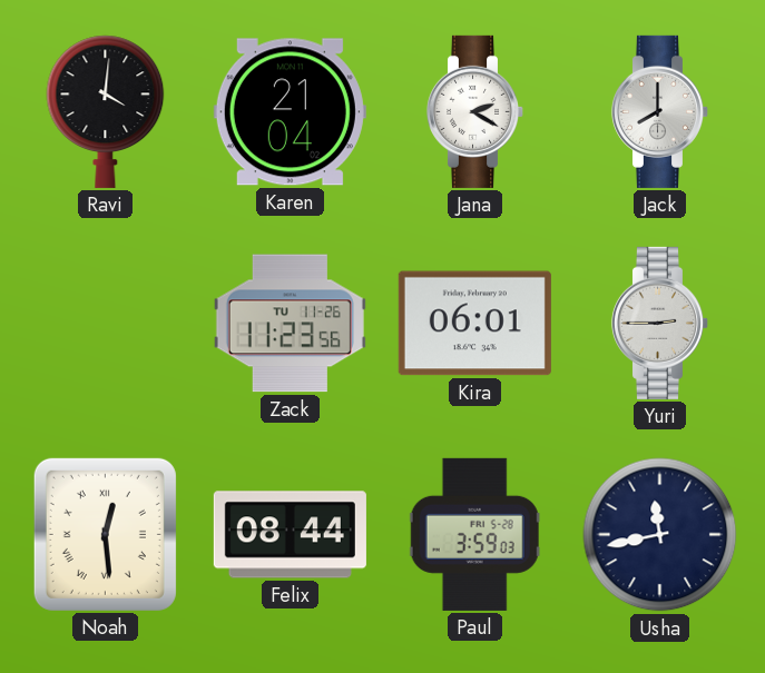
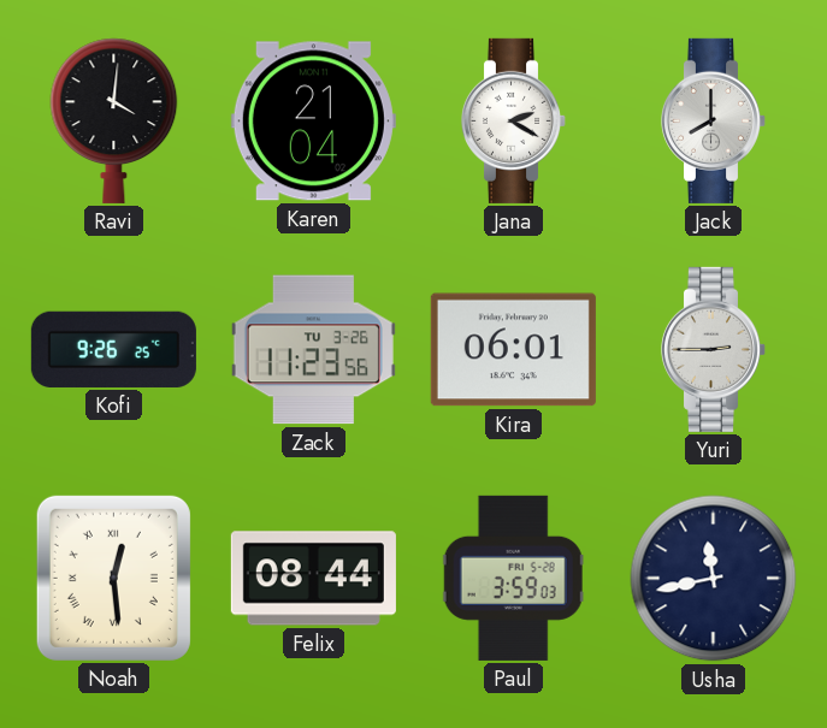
Kofi: none -> 9:26 (113, 349)
Zack date: TU 11-26 -> TU 3-26 (313, 350)
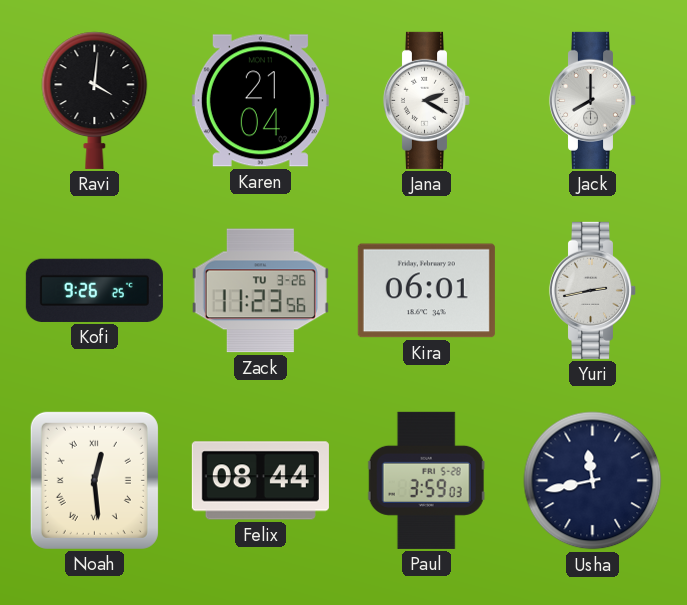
Yuri: 2:45 -> 2:43 (593, 290)
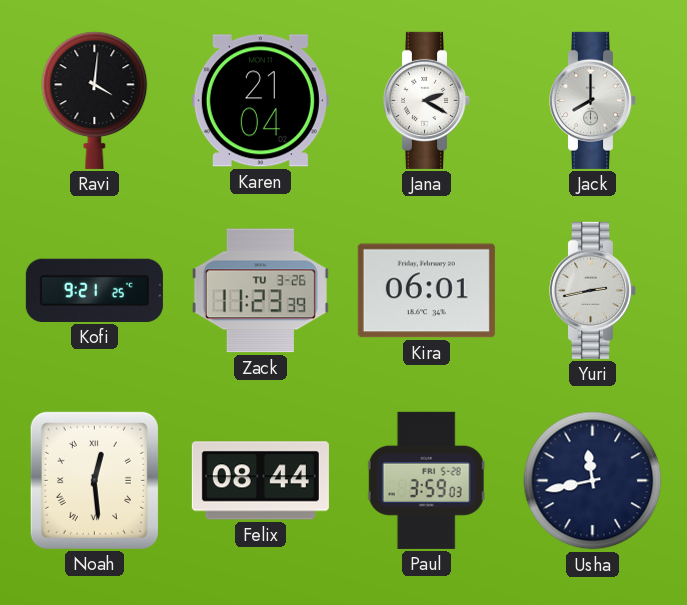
Kofi: 9:26 -> 9:21 (94, 290)
Zack: 11:23:56 -> 11:23:39 (260, 291)
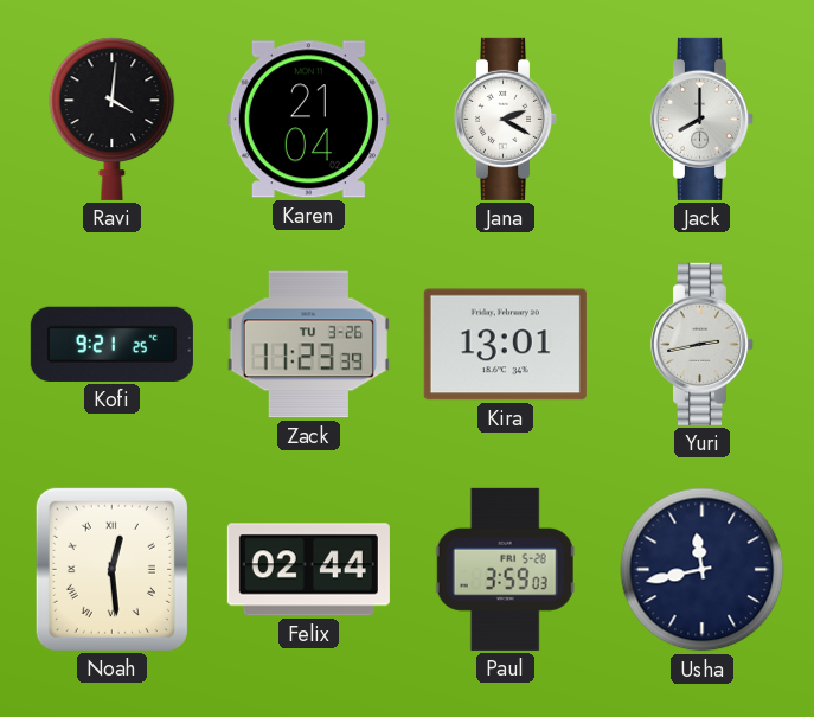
Kira: 06:01 -> 13:01 (505, 345)
Felix: 08:44 -> 02:44 (308, 570)
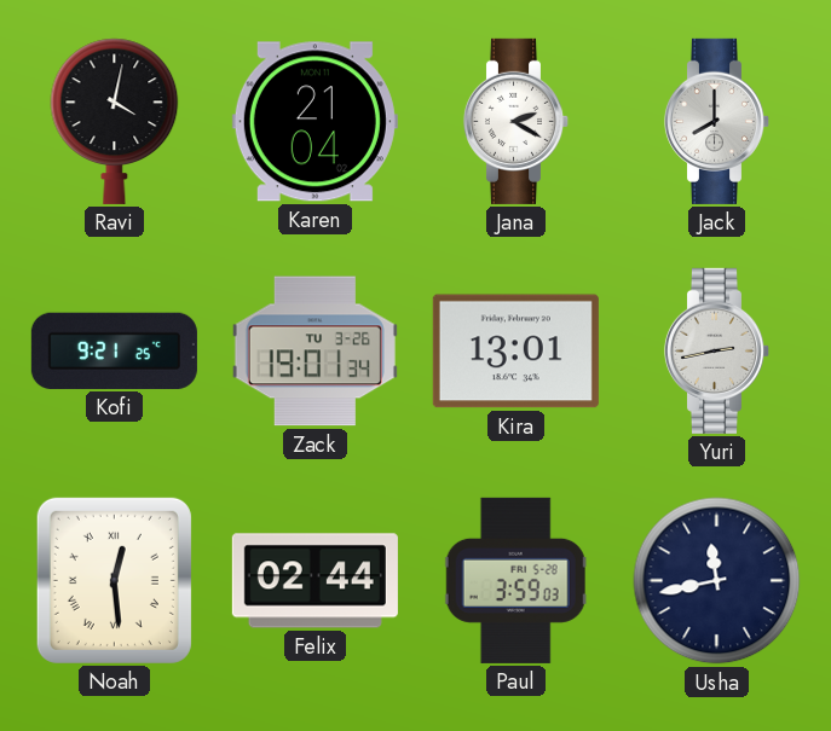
Ravi: 4:01 -> 4:02 (115, 121)
Zack: 11:23 -> 19:01 (314, 352)
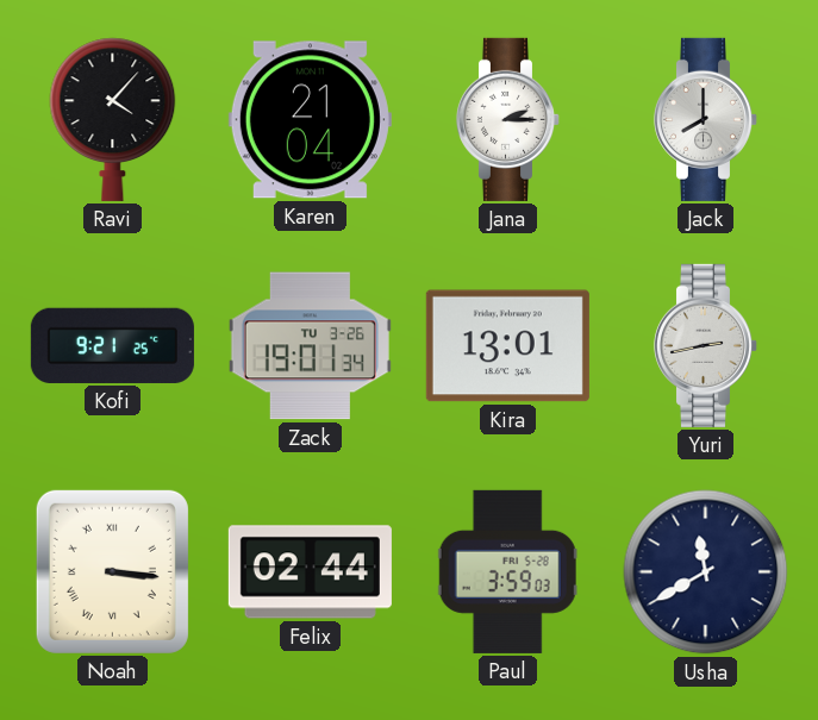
Ravi: 4:02 -> 4:07 (113, 119)
Jana: 2:20 -> 2:15 (508, 119)
Noah: 12:29 -> 3:16 (112, 571)
Usha: 11:43 -> 11:40 (706, 572)
